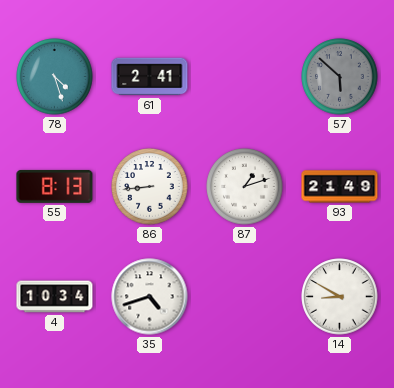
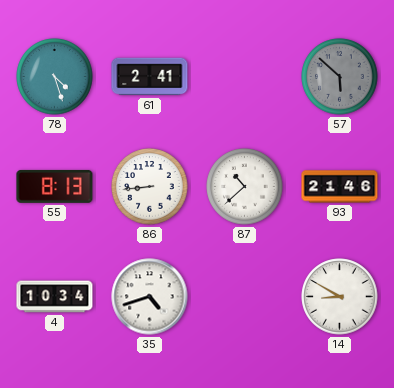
87: 1:12 -> 10:38 (245, 187)
93: 21:49 -> 21:46 (340, 187)
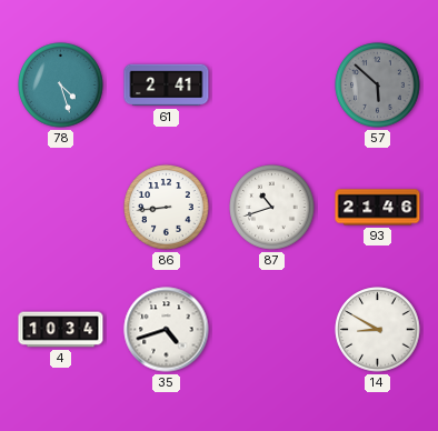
55: 8:13 -> none (55, 186)
87: 10:38 -> 10:42 (272, 208)
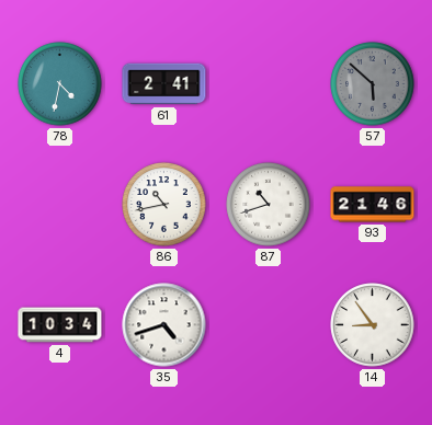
78: 4:27 -> 4:32 (60, 84)
86: 8:44 -> 10:43 (164, 205)
14: 8:50 -> 8:54 (373, 325)
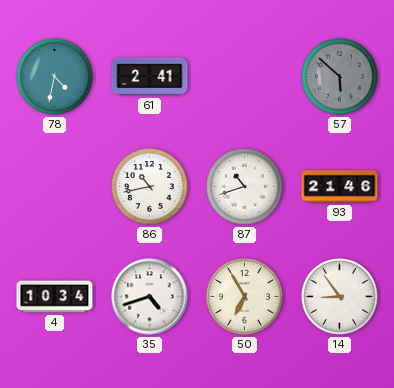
50: none -> 6:55 (245, 297)
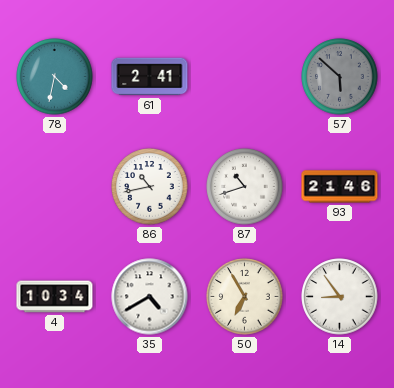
35: 4:42 -> 4:40 (150, 297)
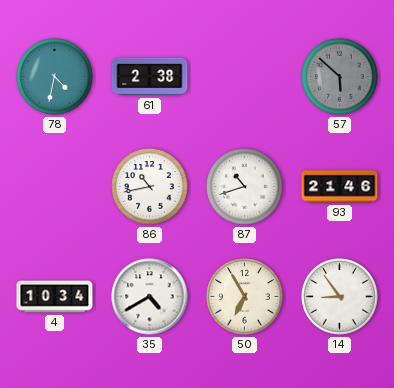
61: 2:41 -> 2:38 (150, 77)
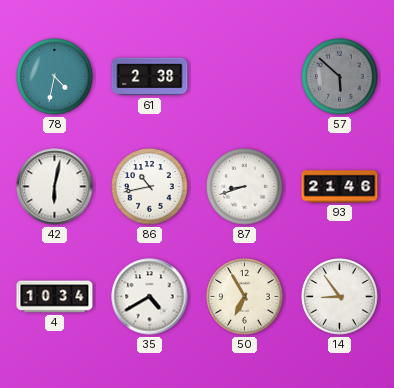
42: none -> 6:02 (55, 187)
87: 10:42 -> 8:42 (245, 187)
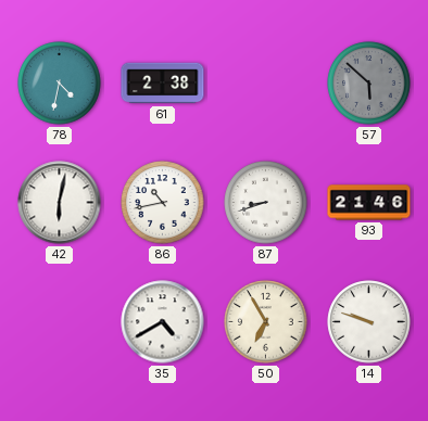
4: 10:34 -> none (55, 297)
14: 8:54 -> 9:48 (369, 322)
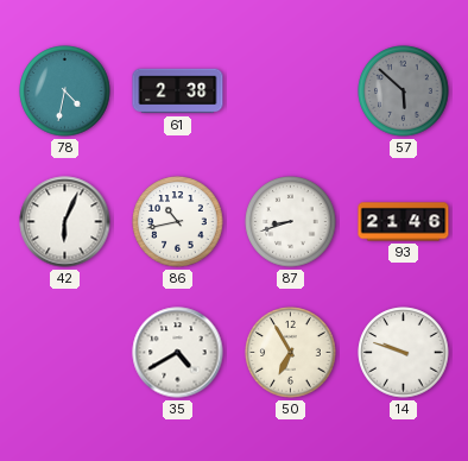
42: 6:02 -> 6:04 (65, 222)
